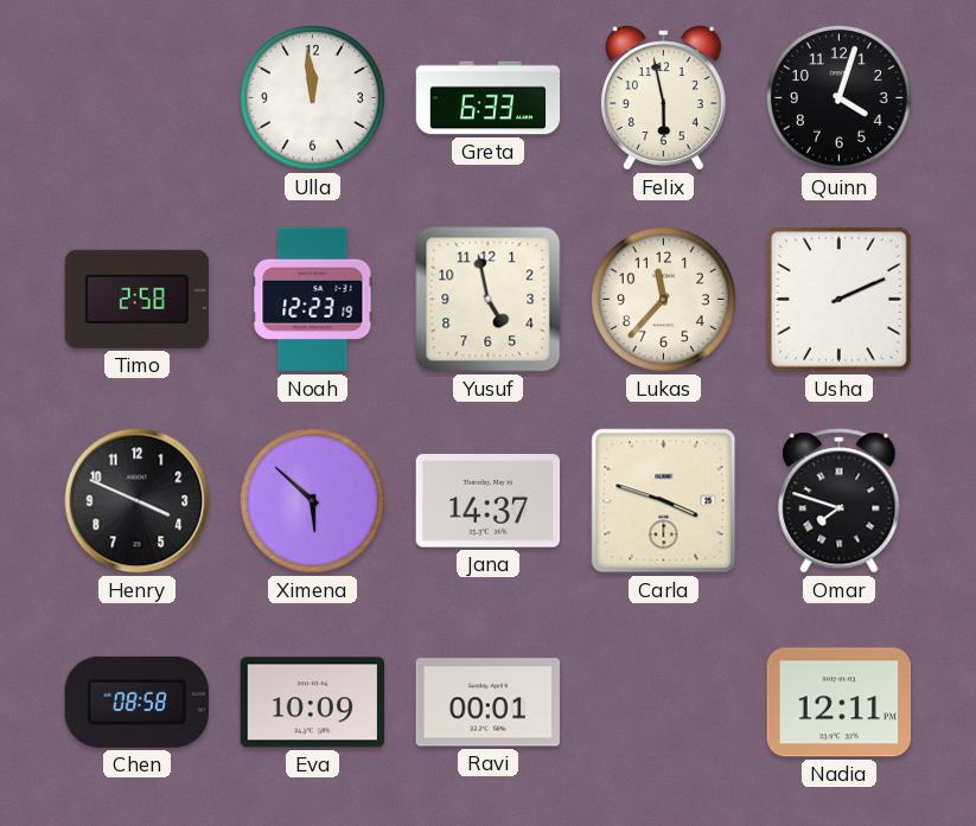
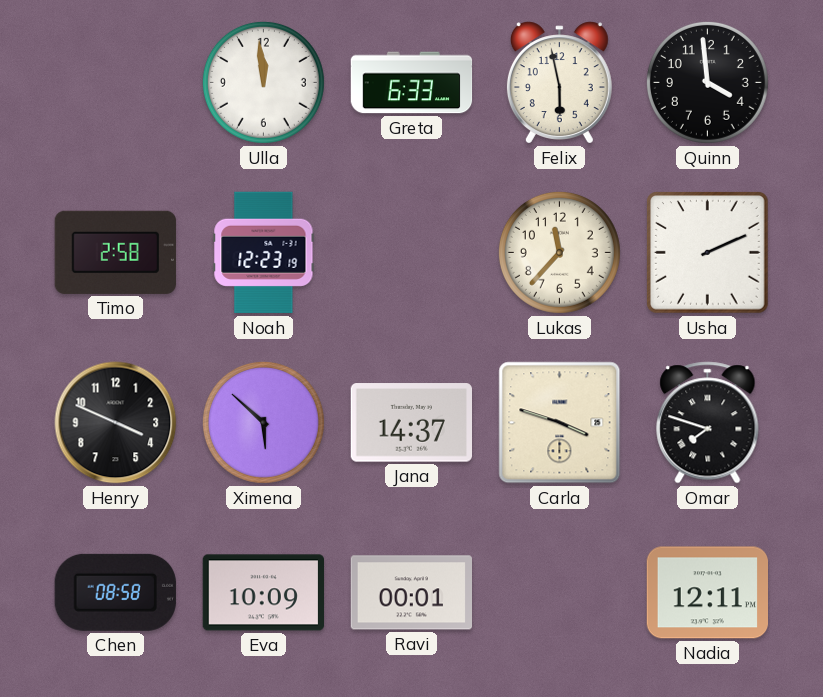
Quinn: 4:03 -> 3:59 (707, 82)
Yusuf: 4:58 -> none (489, 300)
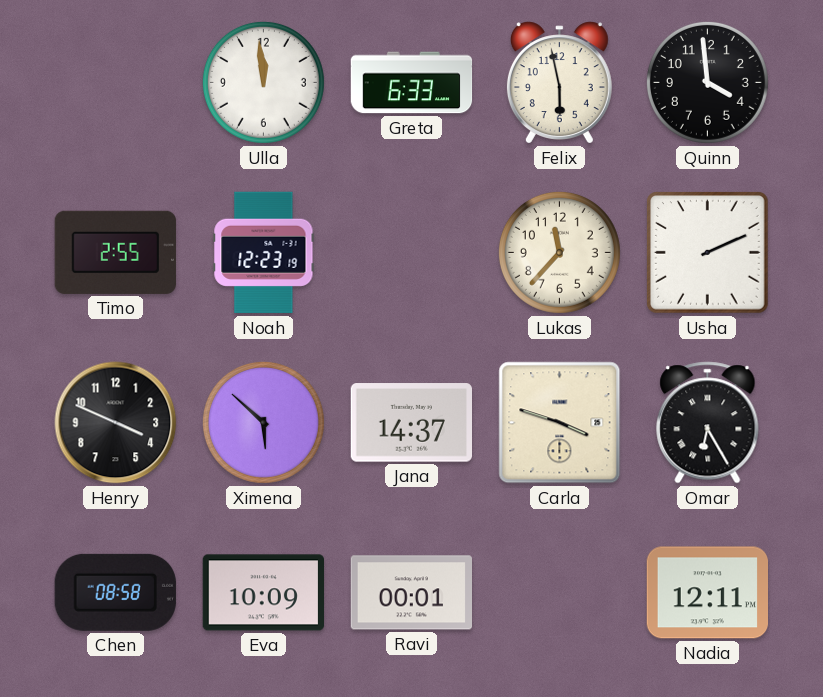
Timo: 2:58 -> 2:55 (115, 252)
Omar: 7:48 -> 6:25 (708, 423)
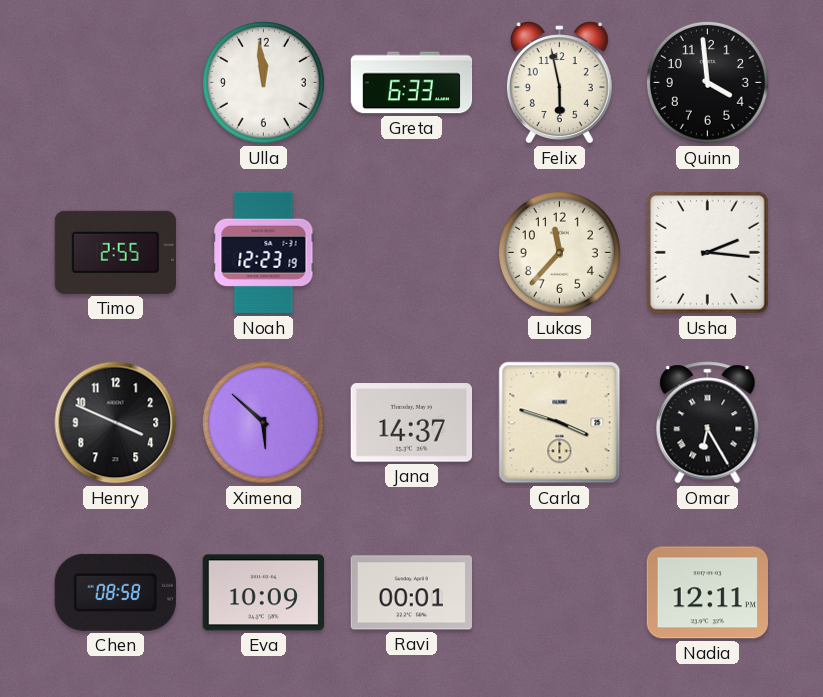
Usha: 2:11 -> 2:16 (708, 253)
